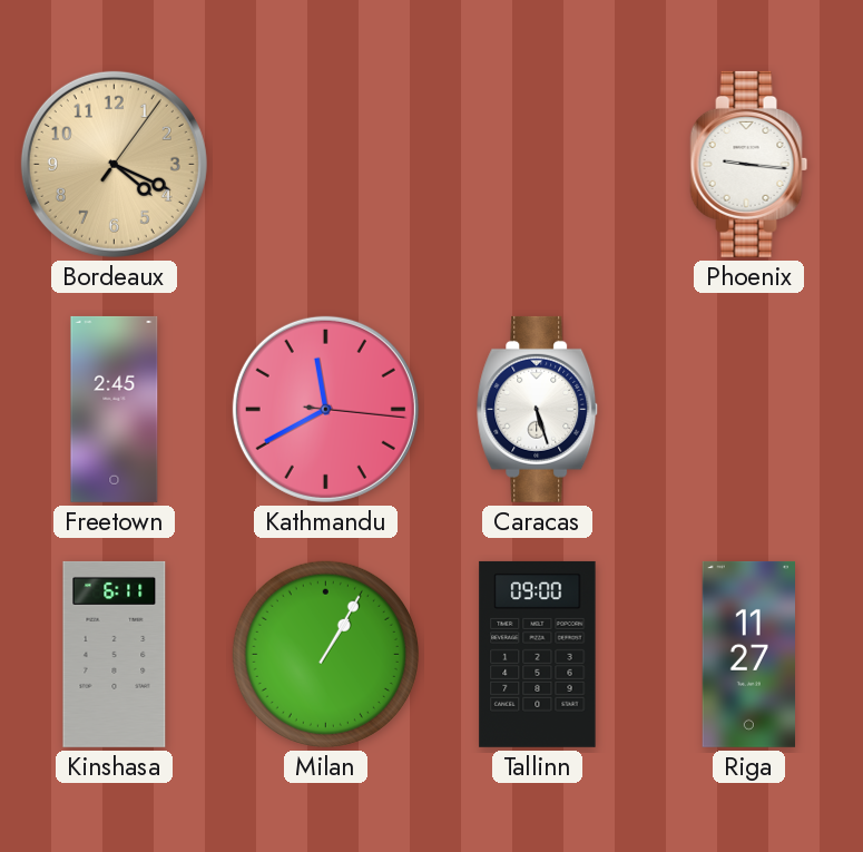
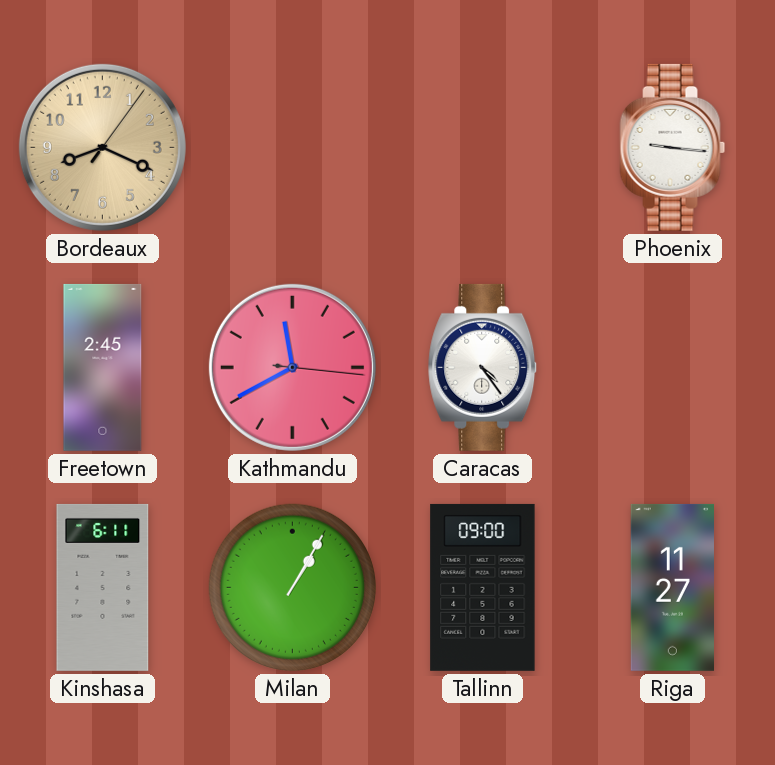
Bordeaux: 4:19 -> 8:19 (102, 147)
Caracas: 5:27 -> 4:24 (483, 367)
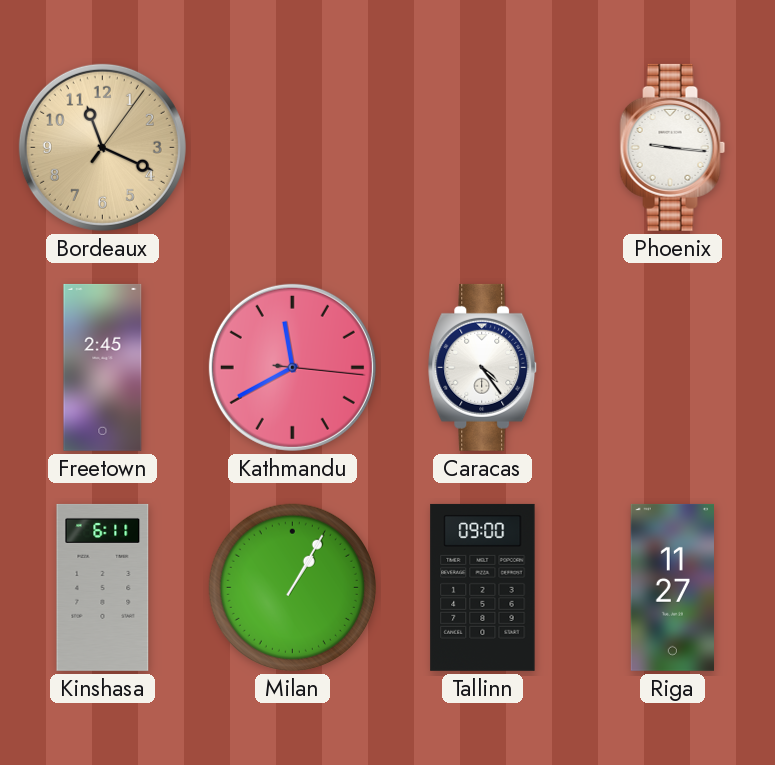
Bordeaux: 8:19 -> 11:19 (102, 147)
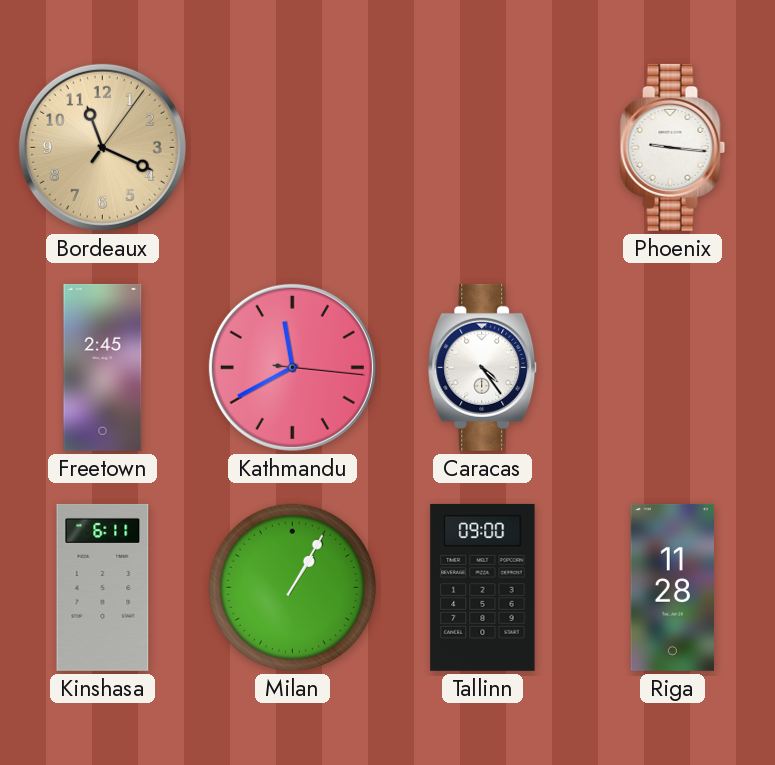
Riga: 11:27 -> 11:28 (672, 587)
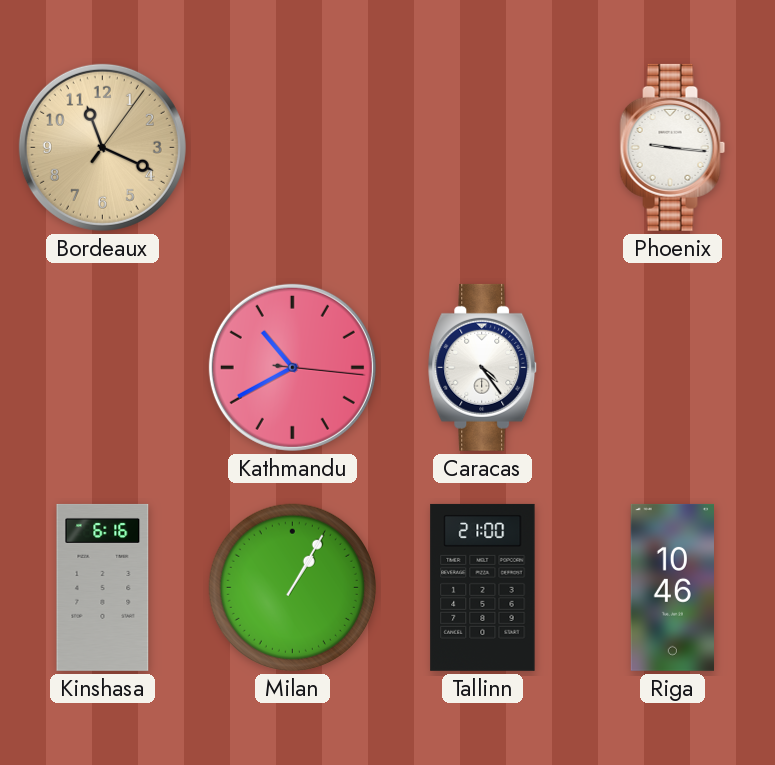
Freetown: 2:45 -> none (103, 367)
Kathmandu: 11:40 -> 10:40 (292, 367)
Kinshasa: 6:11 -> 6:16 (103, 587)
Tallinn: 09:00 -> 21:00 (483, 587)
Riga: 11:28 -> 10:46 (672, 587)
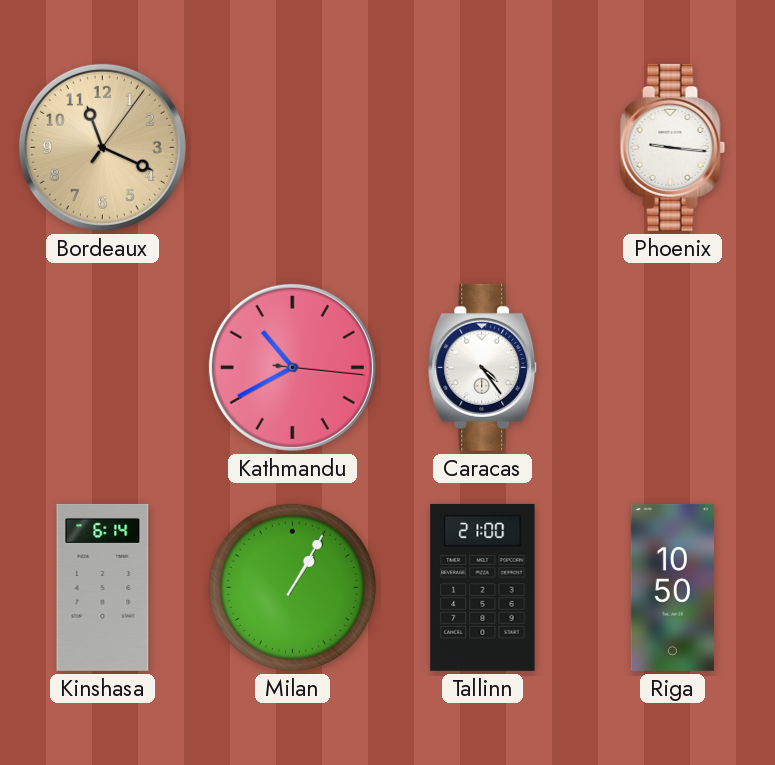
Kinshasa: 6:16 -> 6:14 (103, 587)
Riga: 10:46 -> 10:50 (672, 587)
